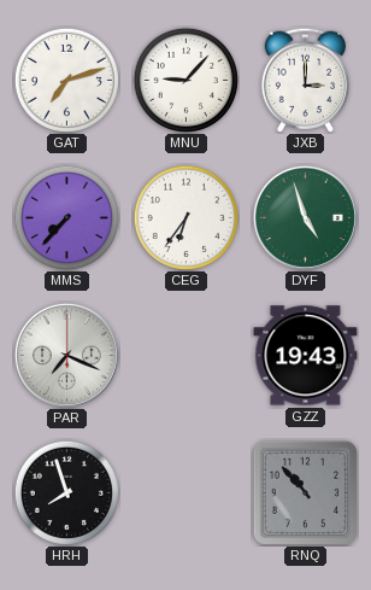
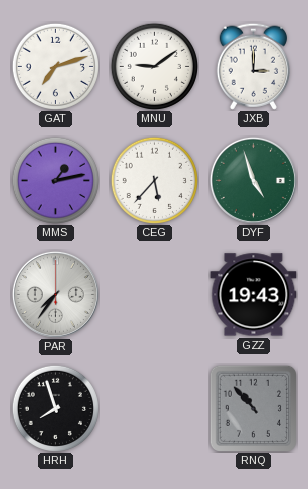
MNU: 9:07 -> 9:09 (154, 66)
MMS: 7:37 -> 1:13 (55, 180)
CEG: 6:36 -> 5:37 (154, 180)
PAR: 7:19 -> 7:36 (55, 294)
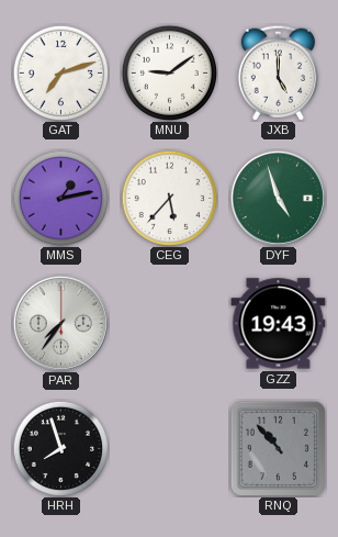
JXB: 3:00 -> 5:00 (278, 72)
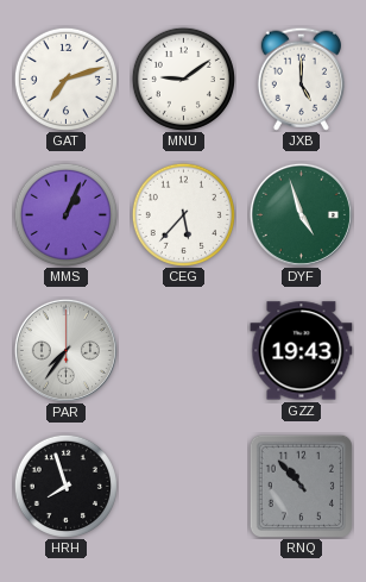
MMS: 1:13 -> 1:04 (65, 214)
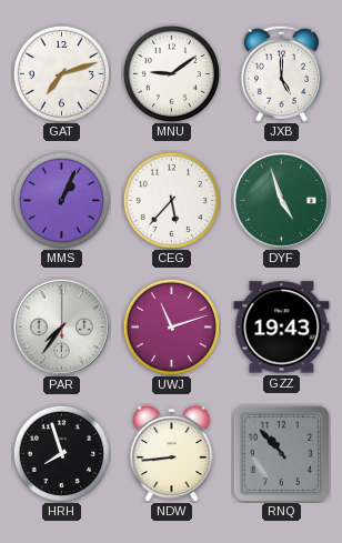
UWJ: none -> 11:12 (171, 326)
NDW: none -> 8:44 (172, 453)
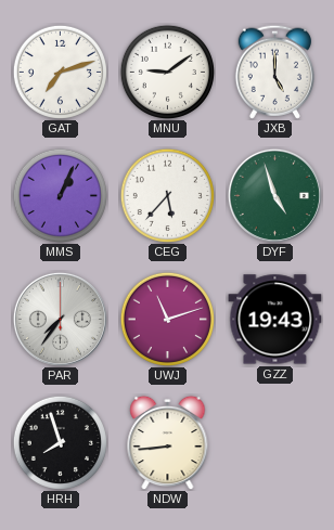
RNQ: 10:53 -> none (281, 453)
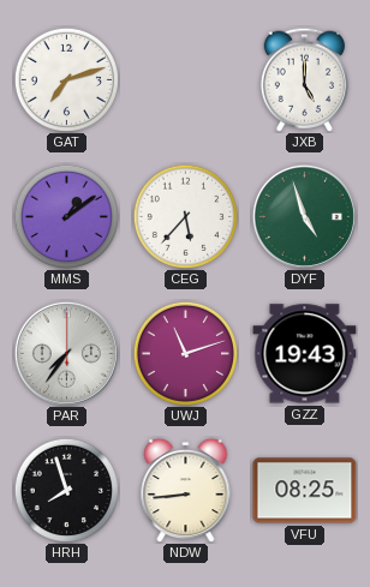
MNU: 9:09 -> none (167, 72)
MMS: 1:04 -> 1:09 (66, 216)
VFU: none -> 08:25 (305, 491)
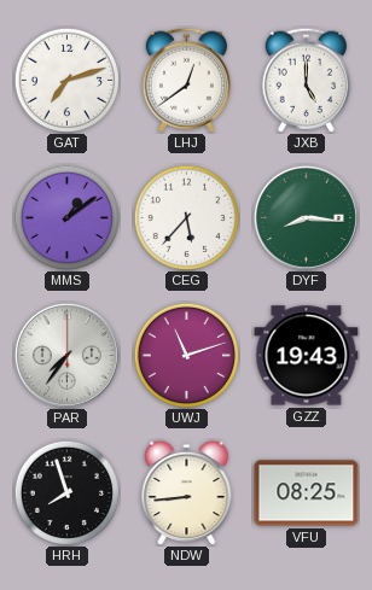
LHJ: none -> 12:39 (186, 80)
DYF: 4:57 -> 8:16 (306, 217)
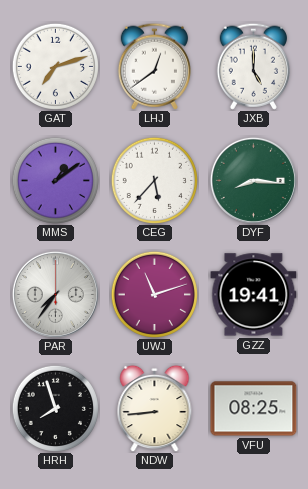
GZZ: 19:43 -> 19:41 (254, 295)
